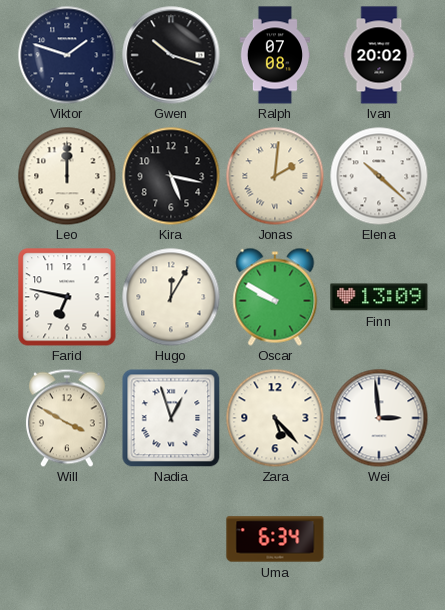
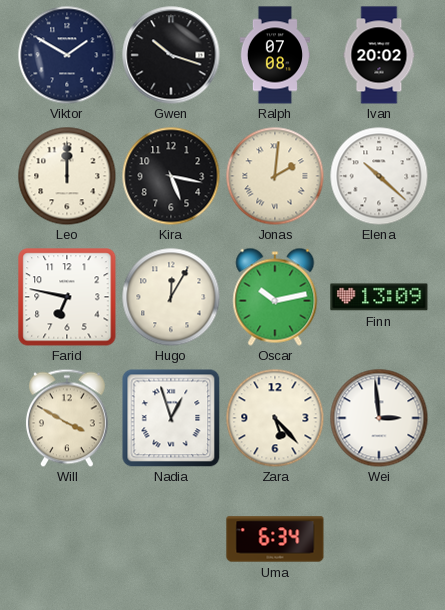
Viktor: 1:48 -> 1:50 (67, 55)
Oscar: 9:50 -> 10:13 (275, 297)
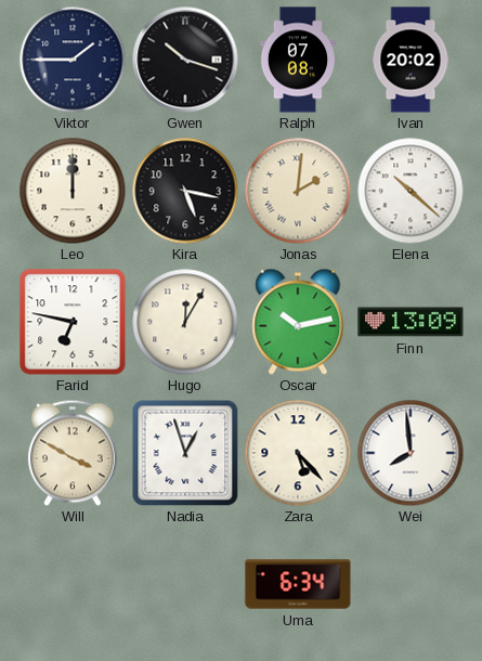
Viktor: 1:50 -> 1:45 (73, 60)
Wei: 2:59 -> 7:59 (411, 453)
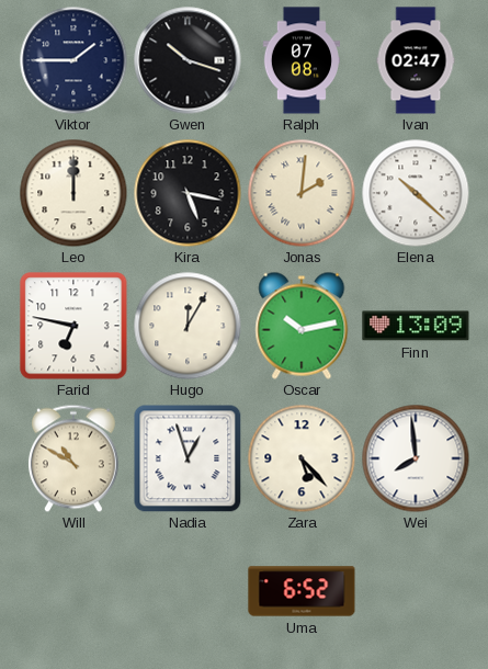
Ivan: 20:02 -> 02:47 (416, 60)
Will: 3:50 -> 10:50 (73, 458)
Uma: 6:34 -> 6:52 (302, 591)
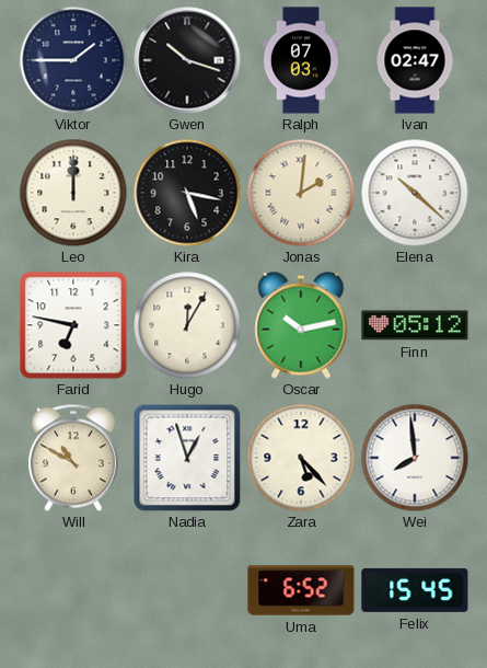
Ralph: 07:08 -> 07:03 (301, 60)
Finn: 13:09 -> 05:12 (415, 325)
Felix: none -> 15:45 (415, 590)
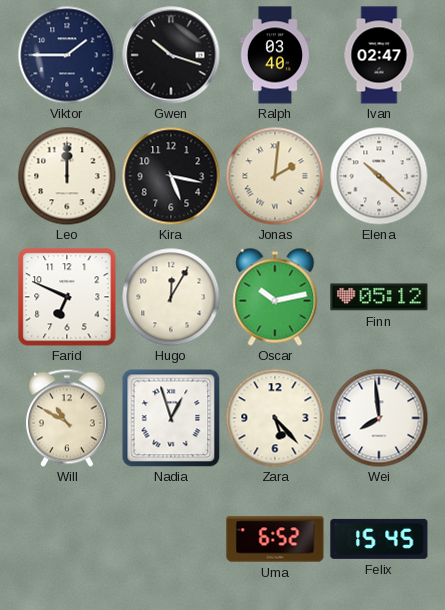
Ralph: 07:03 -> 03:40 (275, 55)
Farid: 6:47 -> 6:49 (67, 297)
